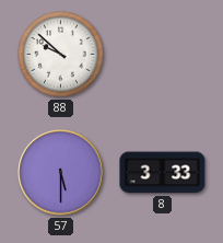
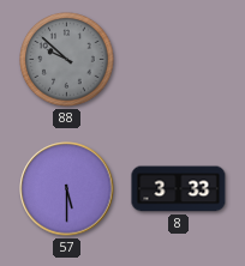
88 dial: white -> grey (67, 60)
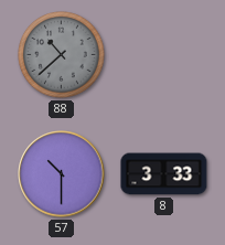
88: 9:52 -> 10:38 (62, 55)
57: 5:30 -> 10:30 (62, 174)
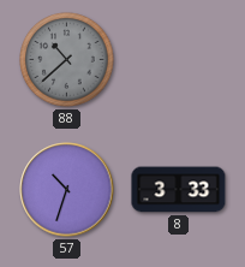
57: 10:30 -> 10:33 (67, 190)
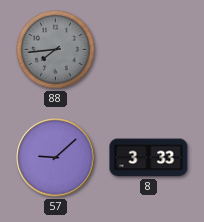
88: 10:38 -> 7:44 (56, 50)
57: 10:33 -> 9:08 (56, 158)
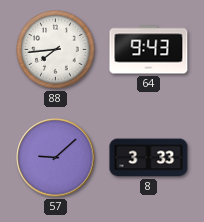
88 dial: grey -> white (56, 50)
64: none -> 9:43 (149, 50)
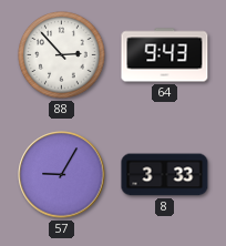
88: 7:44 -> 2:53 (62, 55)
57: 9:08 -> 9:05 (62, 175)
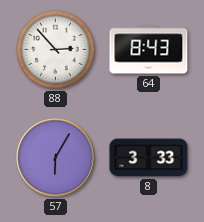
64: 9:43 -> 8:43 (149, 50)
57: 9:05 -> 6:05 (56, 158)
